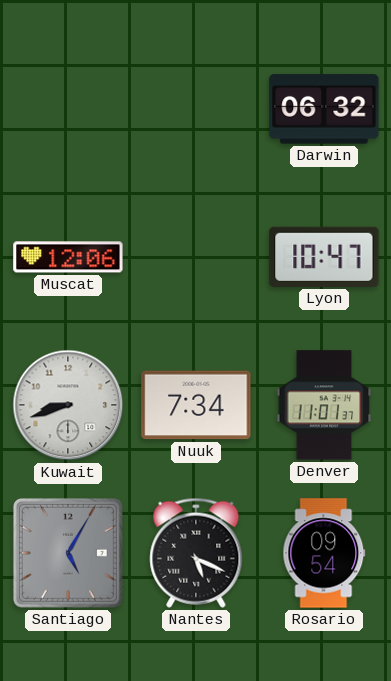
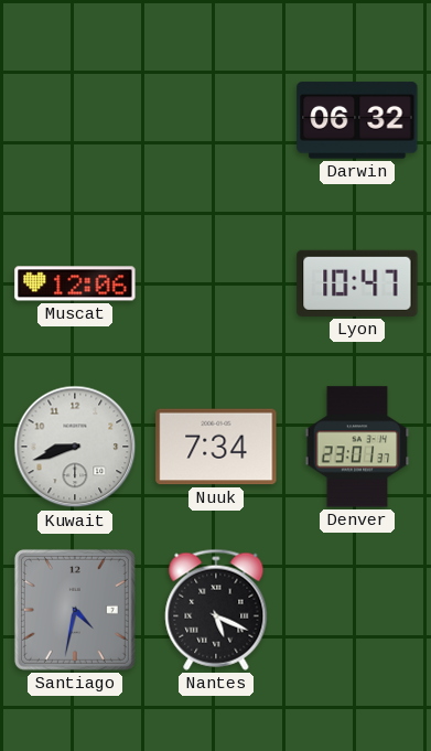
Denver: 11:01 -> 23:01 (357, 447)
Santiago: 5:05 -> 4:32 (75, 610)
Rosario: 09:54 -> none (324, 553)
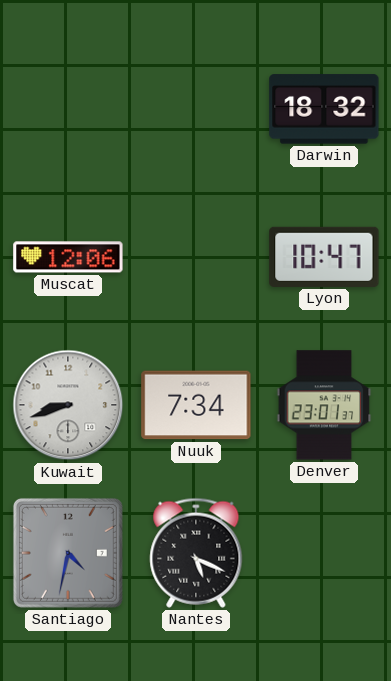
Darwin: 06:32 -> 18:32 (324, 109)
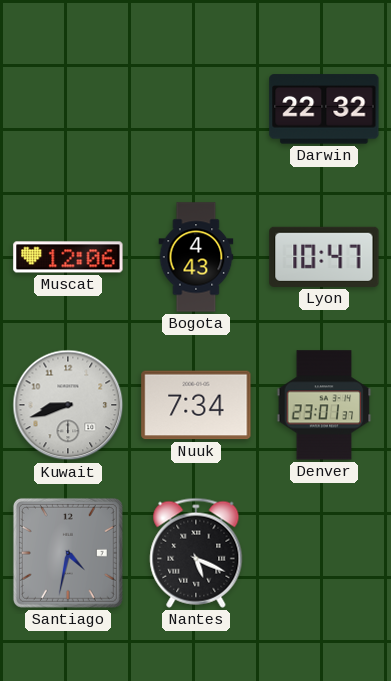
Darwin: 18:32 -> 22:32 (324, 109)
Bogota: none -> 4:43 (196, 257)
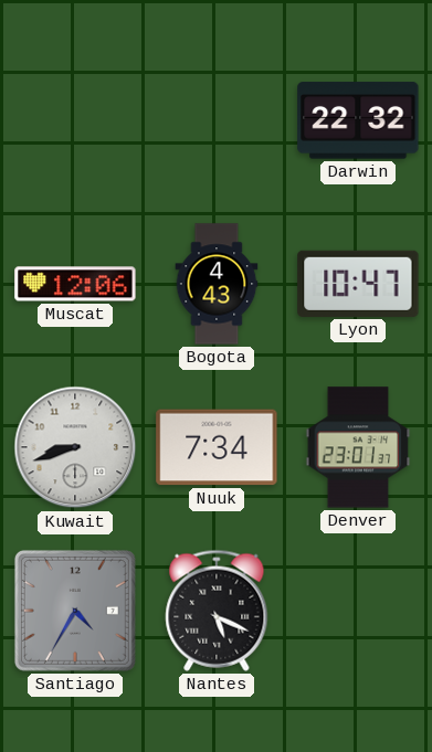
Santiago: 4:32 -> 4:35 (75, 611)
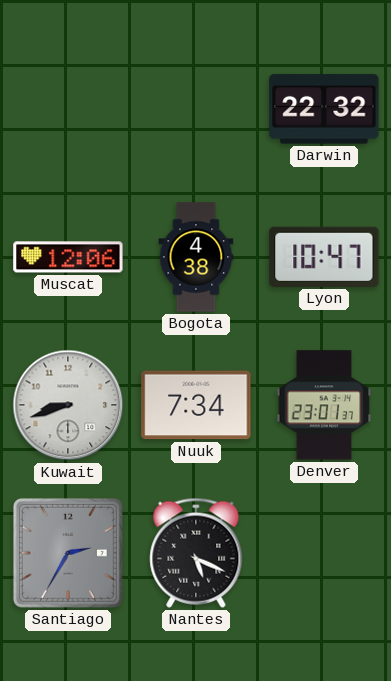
Bogota: 4:43 -> 4:38 (196, 257)
Santiago: 4:35 -> 2:35 (68, 553)
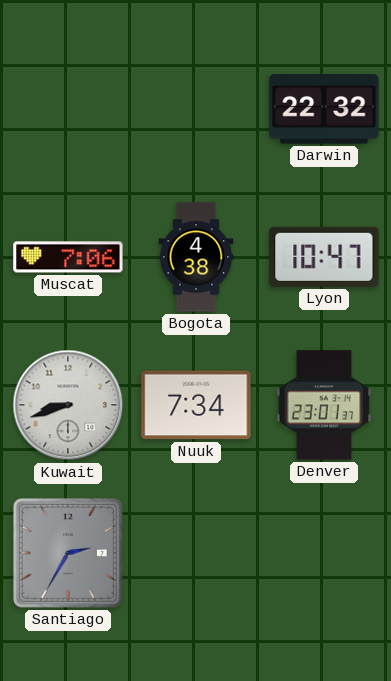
Muscat: 12:06 -> 7:06 (68, 257)
Nantes: 5:19 -> none (196, 553)
